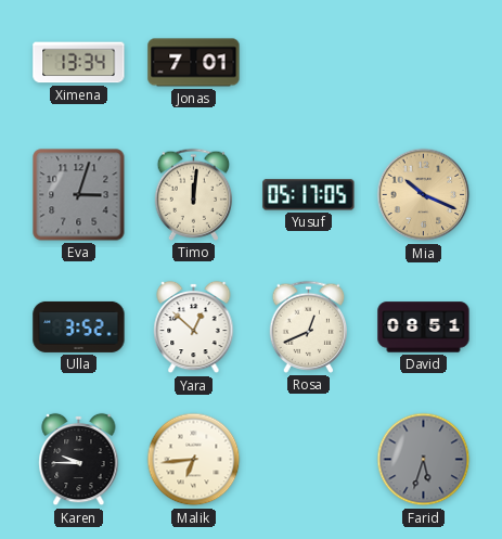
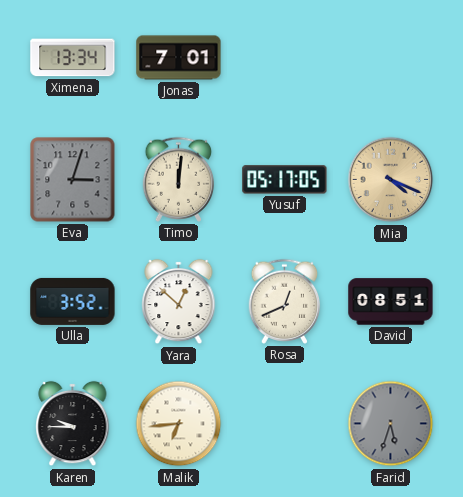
Mia: 10:19 -> 4:19 (391, 180)
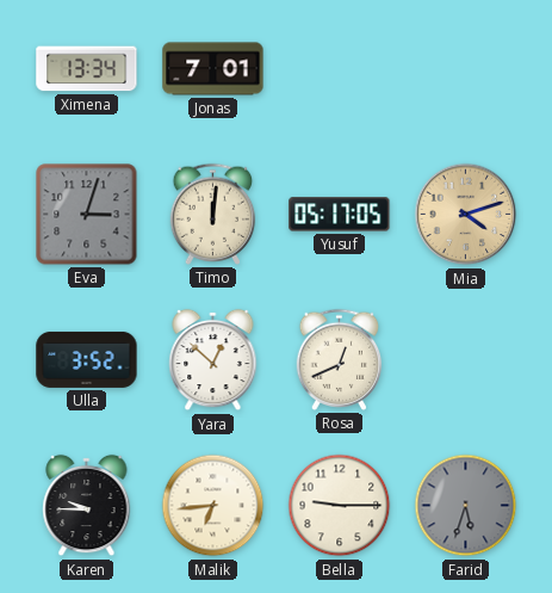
Mia: 4:19 -> 4:12 (466, 215)
David: 08:51 -> none (391, 302)
Bella: none -> 9:15 (340, 506)
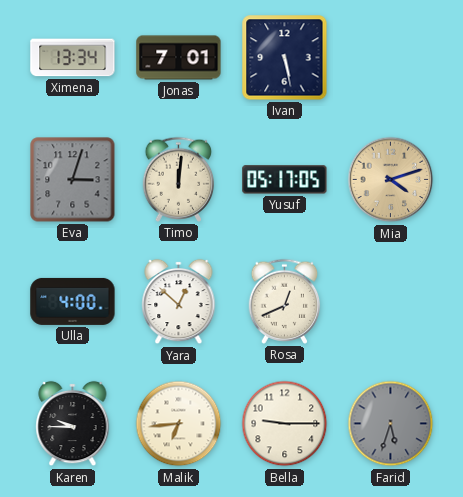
Ivan: none -> 5:28 (285, 58)
Ulla: 3:52 -> 4:00 (73, 301)
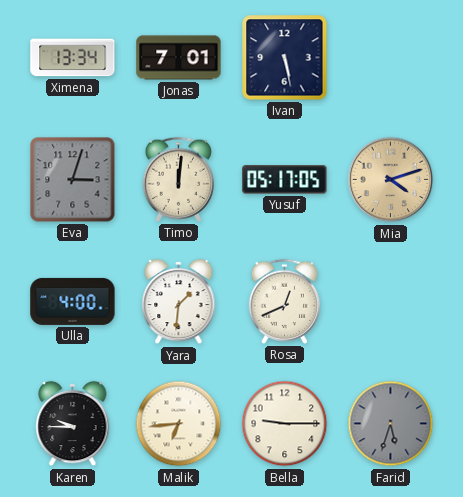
Yara: 12:52 -> 1:31 (179, 302)
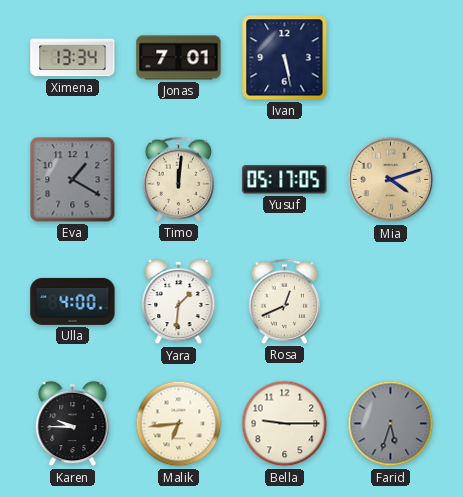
Eva: 3:03 -> 1:20 (73, 180)
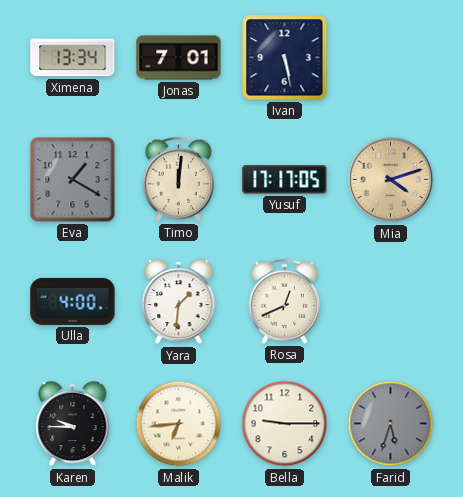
Yusuf: 05:17 -> 17:17 (285, 180)
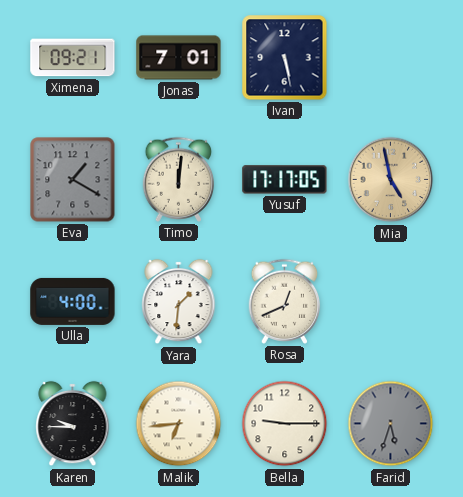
Ximena: 13:34 -> 09:21 (73, 58)
Mia: 4:12 -> 4:58 (391, 180)
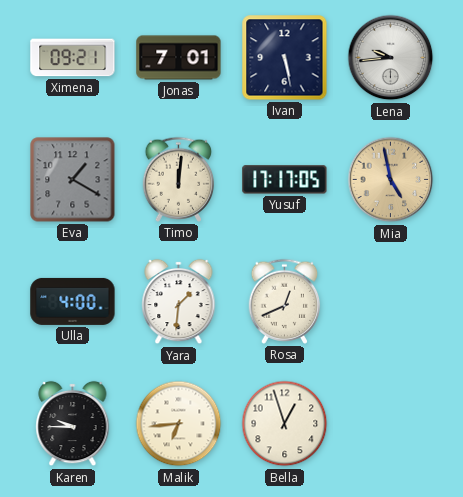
Lena: none -> 9:44 (391, 58)
Bella: 9:15 -> 12:57 (285, 424)
Farid: 5:33 -> none (391, 424)
